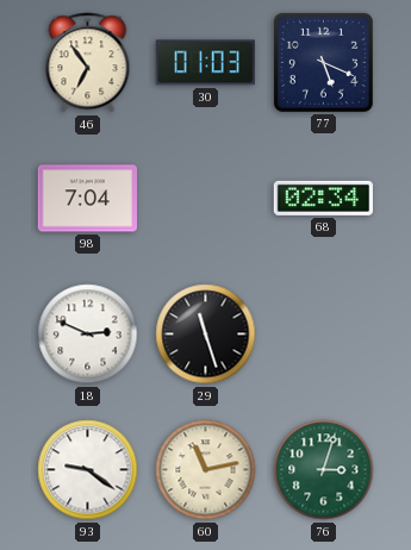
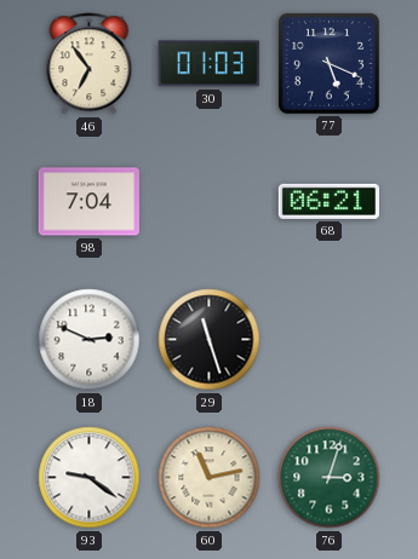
68: 02:34 -> 06:21 (328, 201)
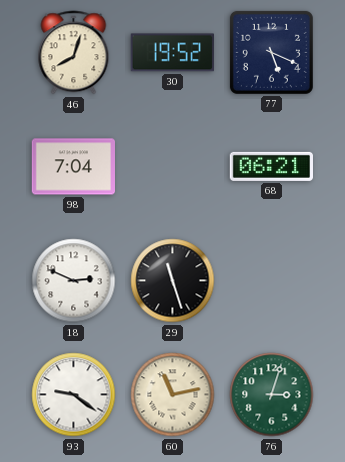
46: 6:54 -> 8:03 (74, 53)
30: 01:03 -> 19:52 (172, 53)
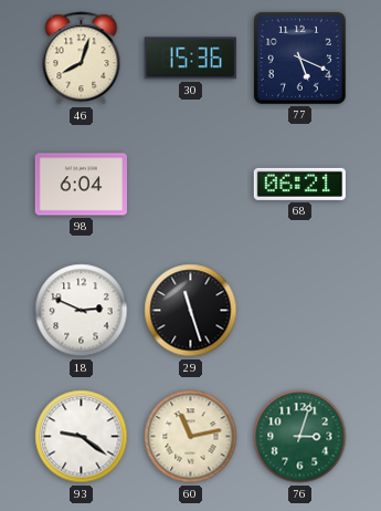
30: 19:52 -> 15:36 (190, 59)
98: 7:04 -> 6:04 (81, 185)
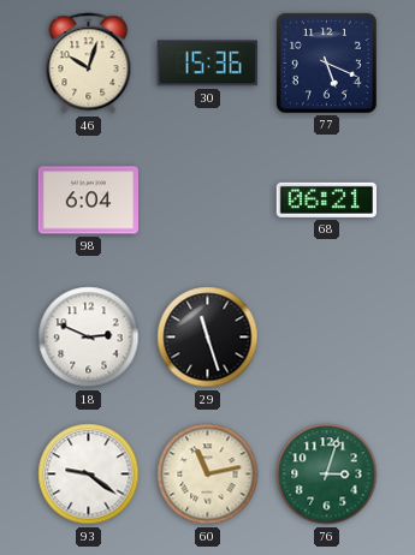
46: 8:03 -> 10:03 (89, 64)
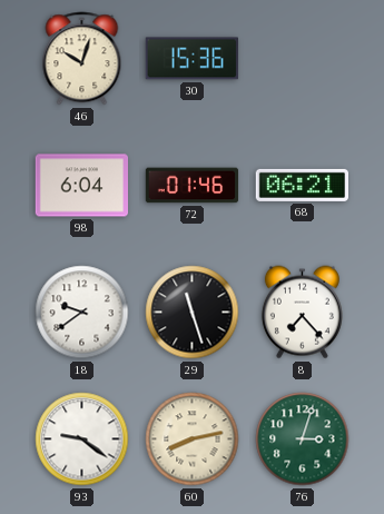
77: 5:19 -> none (326, 62)
72: none -> 01:46 (193, 186)
18: 2:49 -> 9:39 (82, 313)
8: none -> 7:23 (302, 313)
60: 11:13 -> 8:13 (193, 439)
